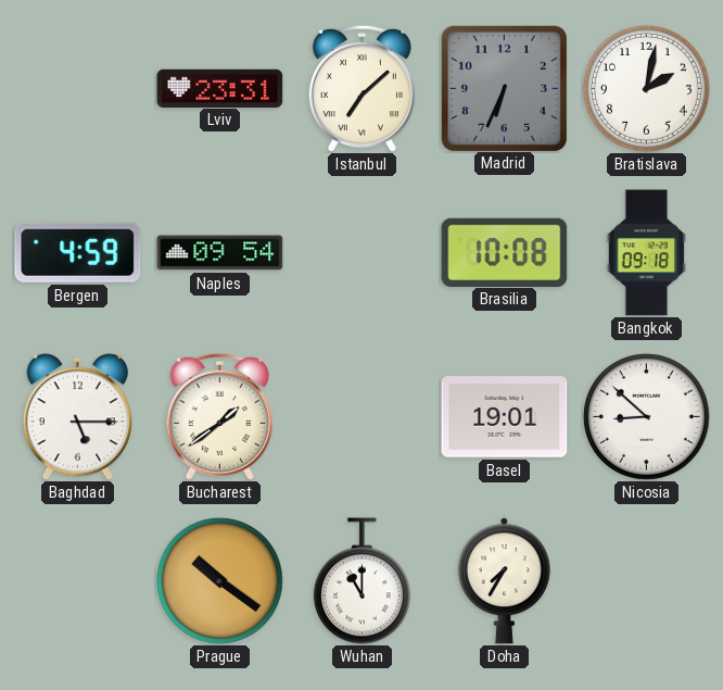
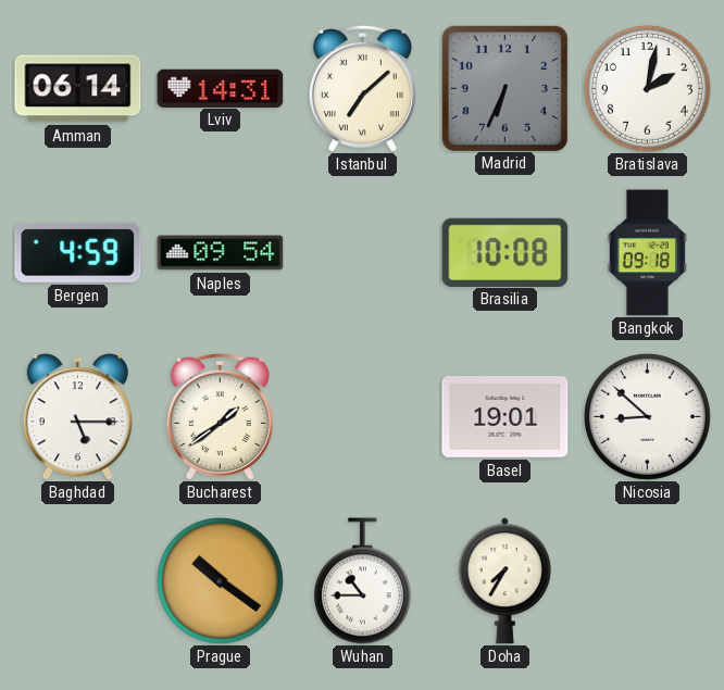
Amman: none -> 06:14 (78, 89)
Lviv: 23:31 -> 14:31 (221, 88)
Wuhan: 11:00 -> 10:45 (362, 581)
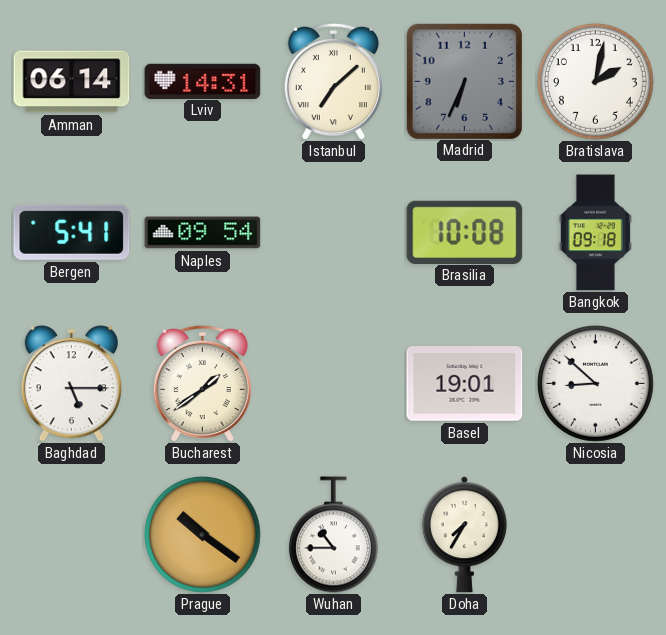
Bergen: 4:59 -> 5:41 (72, 232)
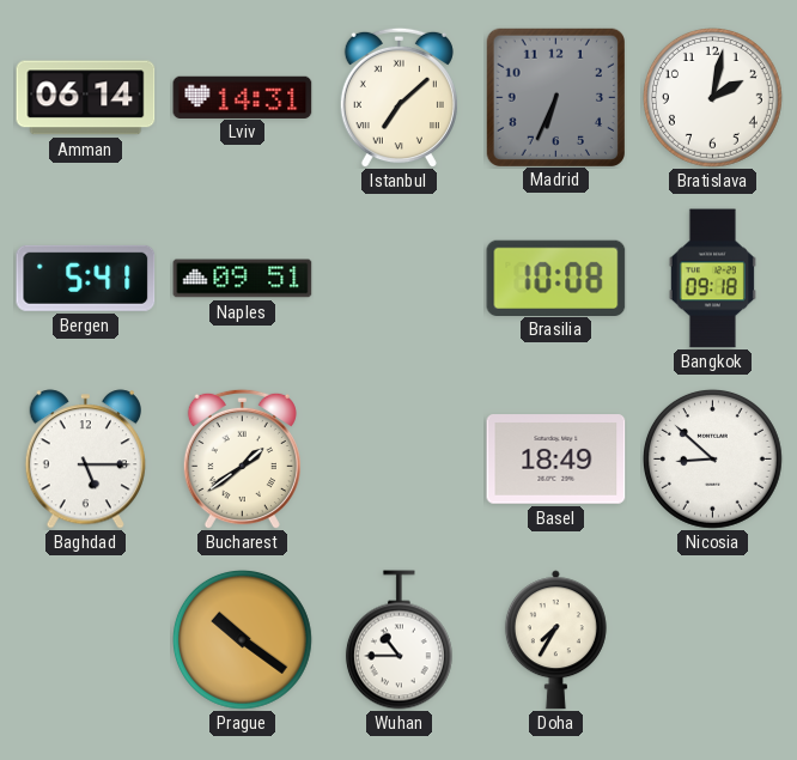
Naples: 09:54 -> 09:51 (243, 279)
Basel: 19:01 -> 18:49 (556, 460)
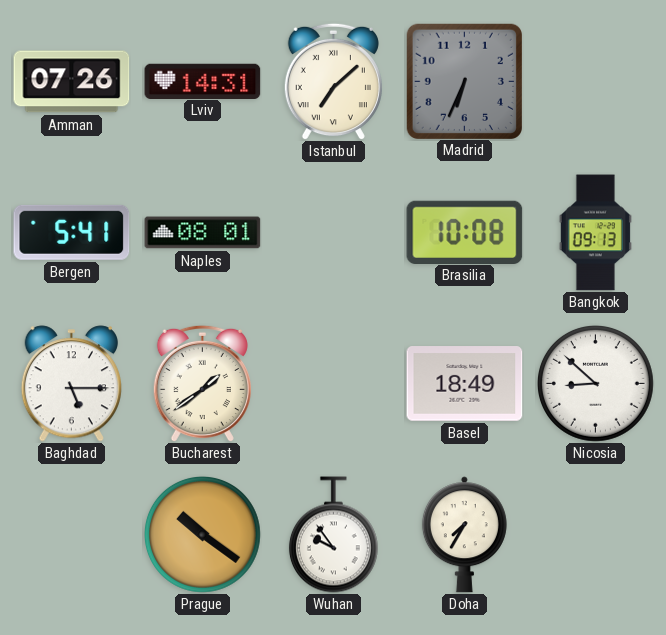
Amman: 06:14 -> 07:26 (72, 82)
Bratislava: 2:02 -> none (712, 97)
Naples: 09:51 -> 08:01 (203, 233)
Bangkok: 09:18 -> 09:13 (595, 233)
Wuhan: 10:45 -> 9:54 (333, 535)
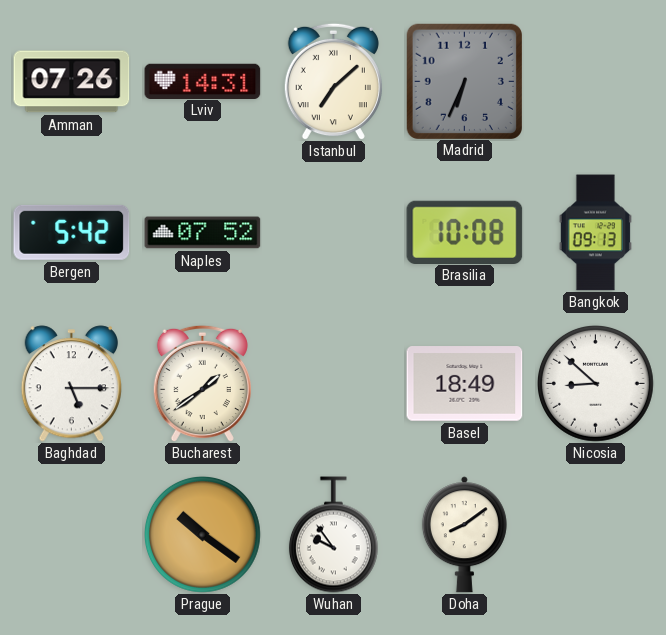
Bergen: 5:41 -> 5:42 (72, 232)
Naples: 08:01 -> 07:52 (203, 233)
Doha: 7:35 -> 8:09 (464, 535)
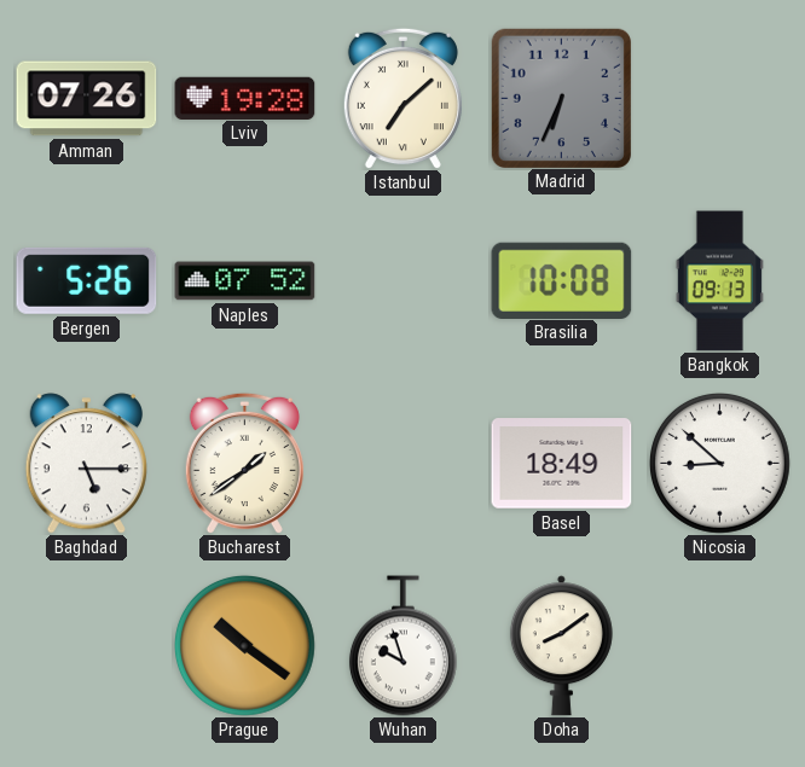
Lviv: 14:31 -> 19:28 (245, 98)
Bergen: 5:42 -> 5:26 (87, 280)
Wuhan: 9:54 -> 9:57 (402, 646)
